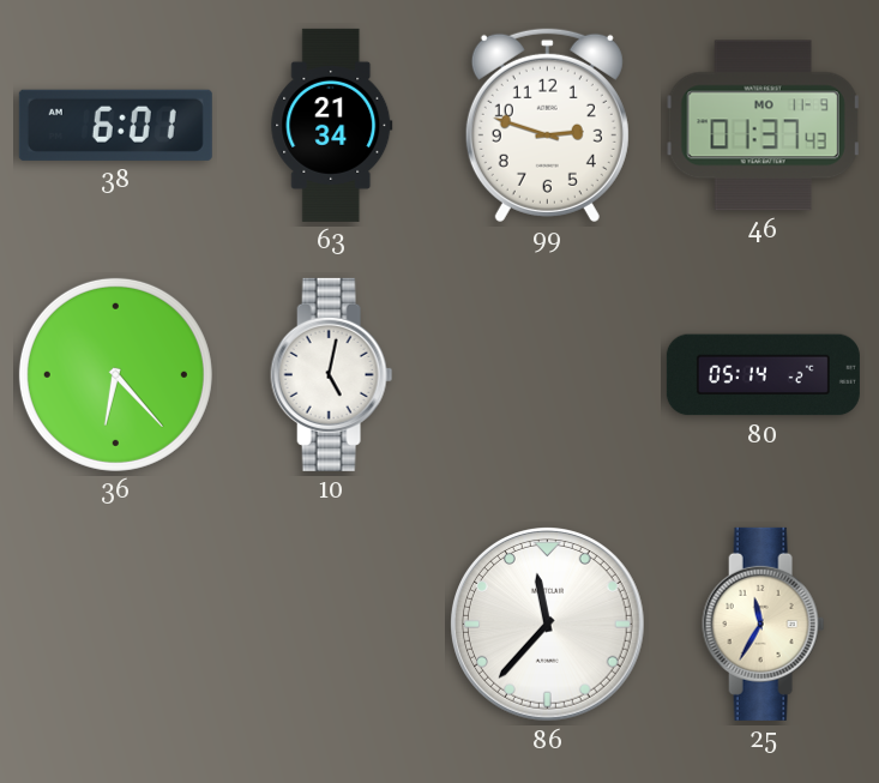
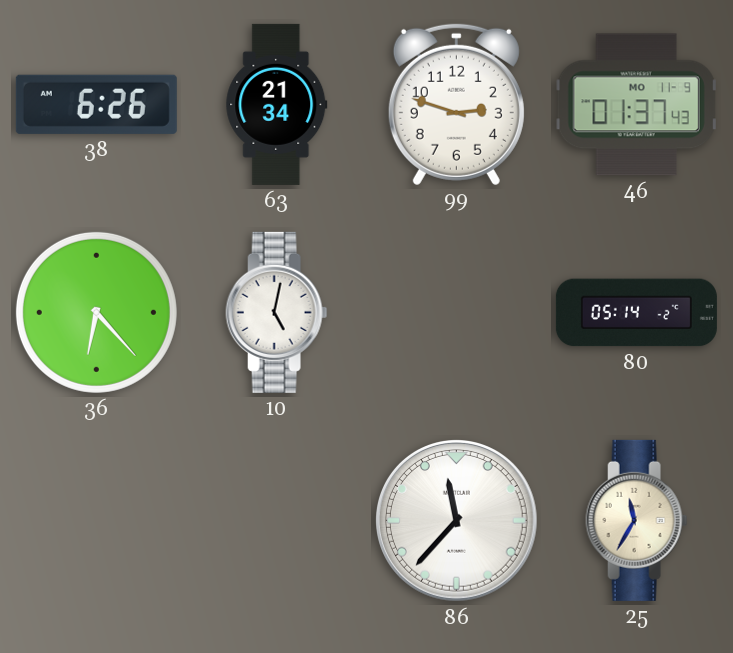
38: 6:01 -> 6:26 (96, 104)
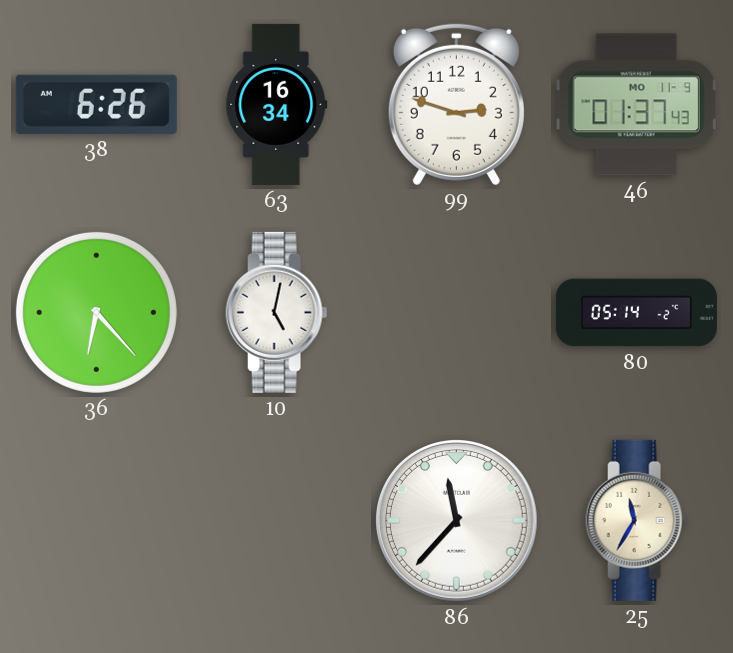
63: 21:34 -> 16:34 (277, 104)
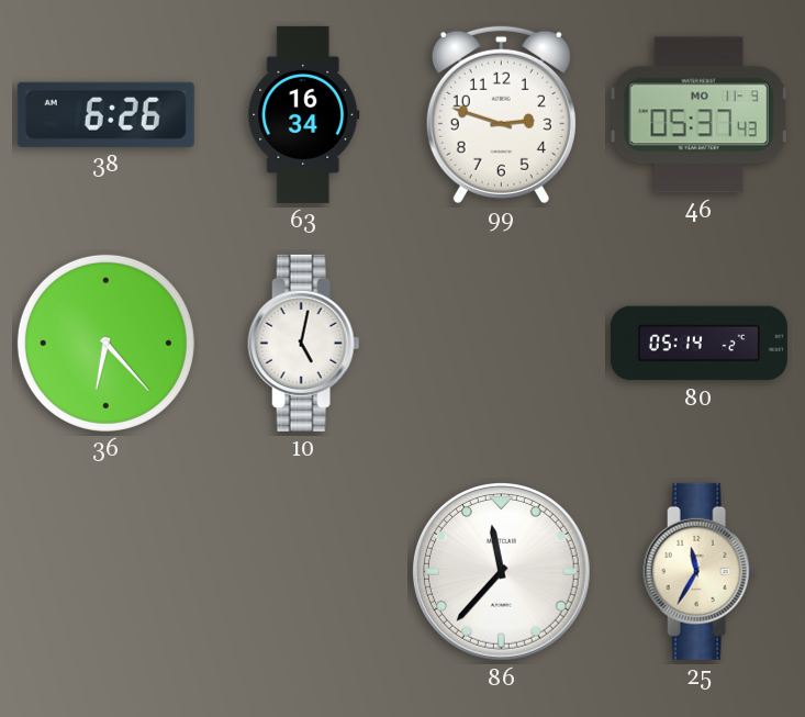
46: 01:37 -> 05:37 (698, 115)
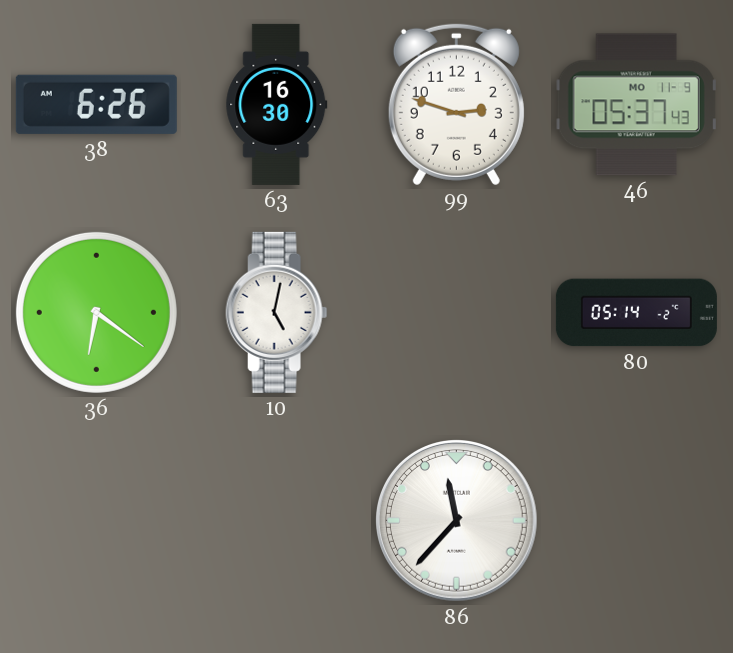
63: 16:34 -> 16:30 (277, 104)
36: 6:23 -> 6:21 (96, 312)
25: 11:35 -> none (700, 571)
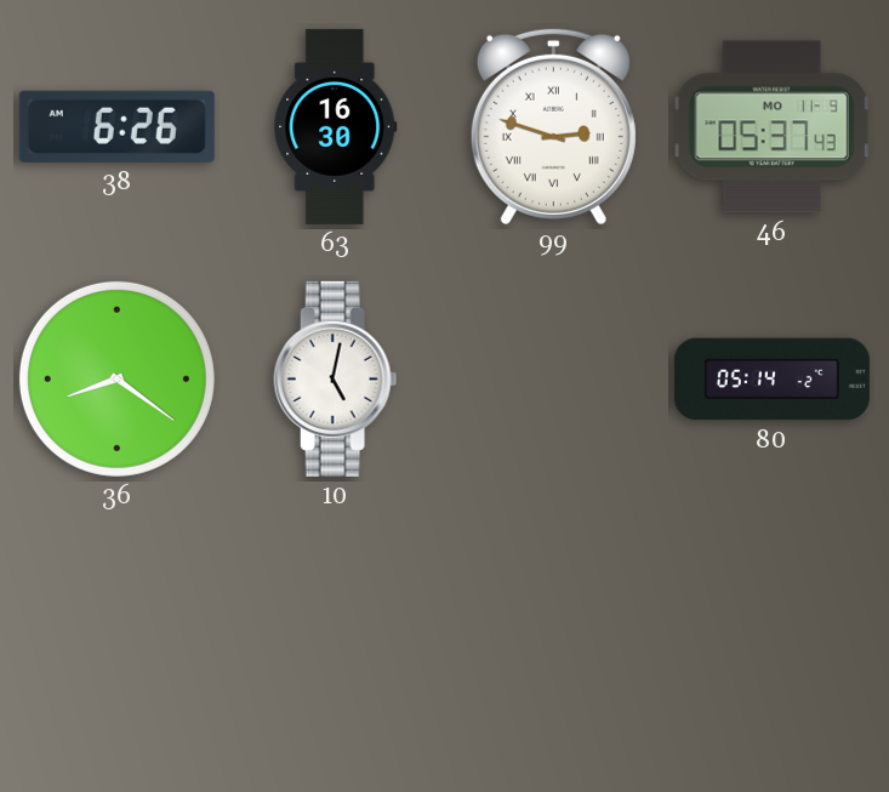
99 numerals: Arabic -> Roman (553, 126)
36: 6:21 -> 8:21 (116, 378)
86: 11:37 -> none (457, 521)
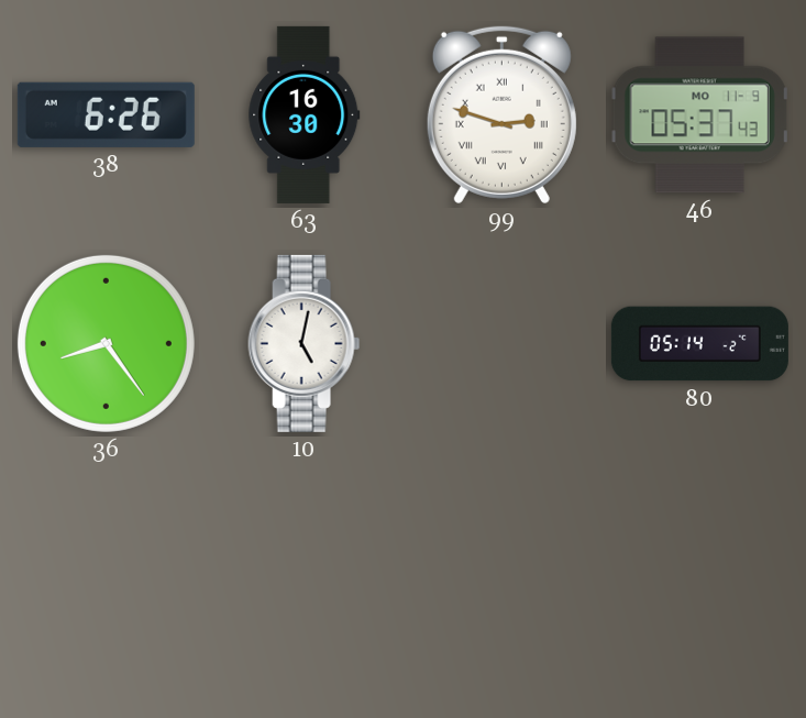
36: 8:21 -> 8:24 (106, 343)
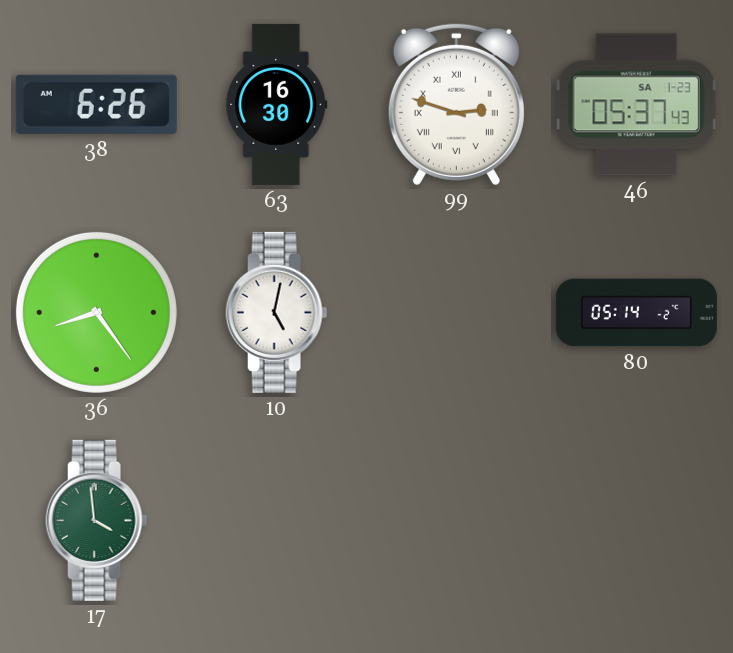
46 date: MO 11-9 -> SA 1-23 (636, 105)
17: none -> 3:59 (97, 520)
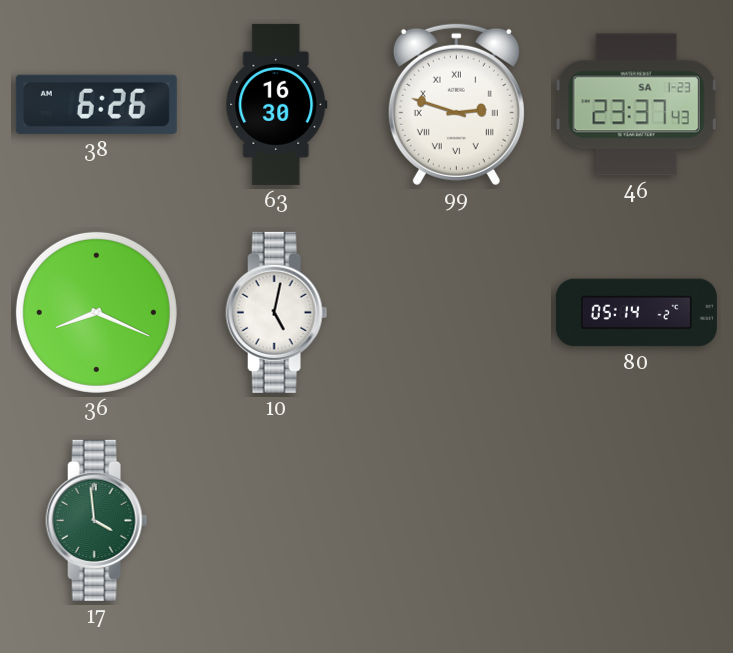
46: 05:37 -> 23:37 (636, 105)
36: 8:24 -> 8:19 (96, 312)
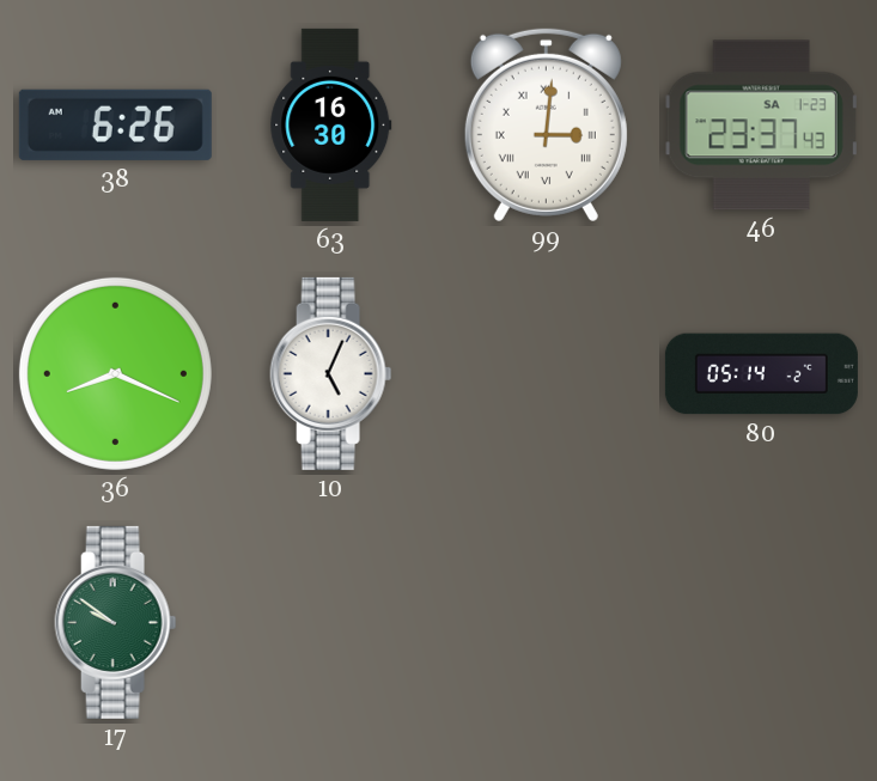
99: 2:48 -> 3:01 (546, 124)
10: 5:02 -> 5:04 (331, 373)
17: 3:59 -> 9:51 (116, 622)
